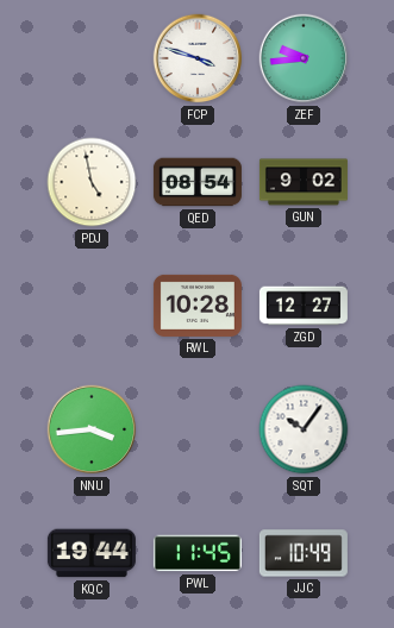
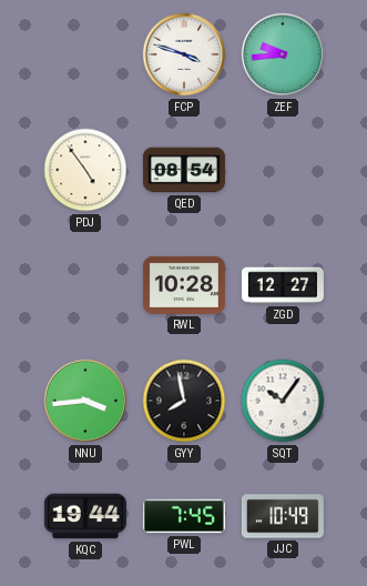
PDJ: 4:58 -> 4:54 (85, 170)
GUN: 9:02 -> none (304, 182)
GYY: none -> 7:58 (184, 401)
PWL: 11:45 -> 7:45 (184, 516)
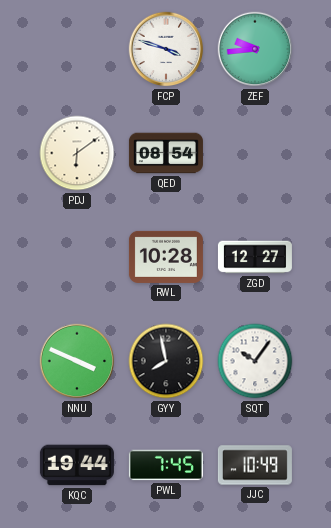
PDJ: 4:54 -> 6:09 (77, 153)
NNU: 3:44 -> 3:49 (77, 361)
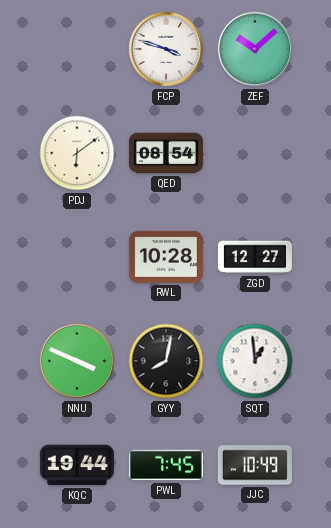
ZEF: 9:44 -> 10:08 (255, 49)
GYY: 7:58 -> 8:02 (166, 361)
SQT: 10:06 -> 12:59 (255, 361)
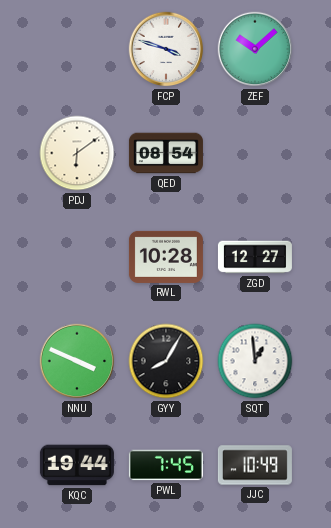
GYY: 8:02 -> 8:05 (166, 361)
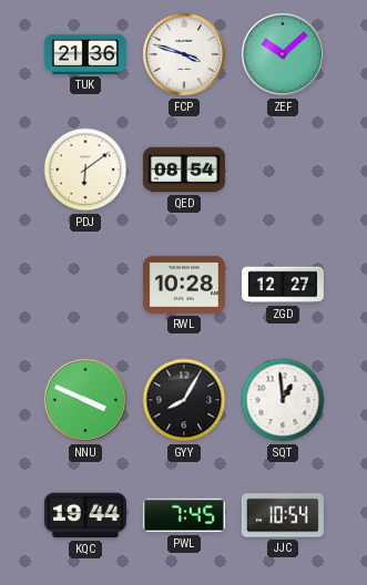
TUK: none -> 21:36 (85, 54)
JJC: 10:49 -> 10:54 (283, 515)
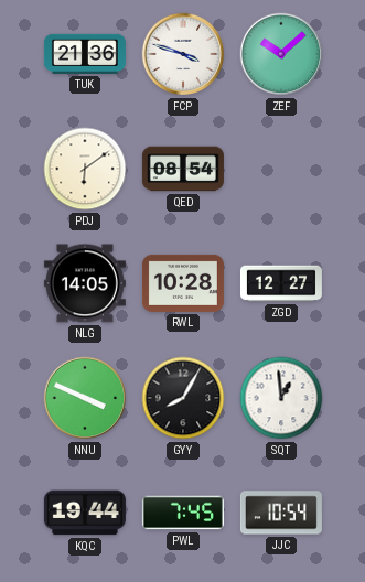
NLG: none -> 14:05 (85, 283)
